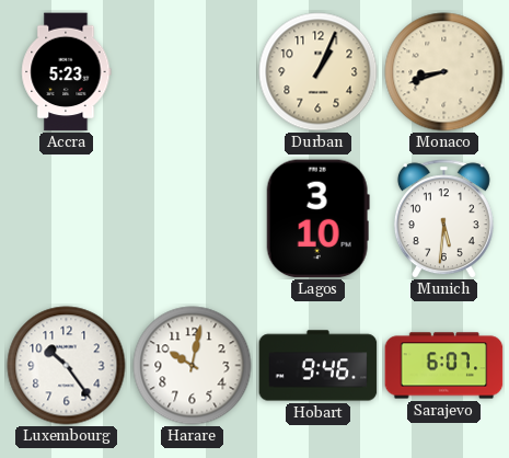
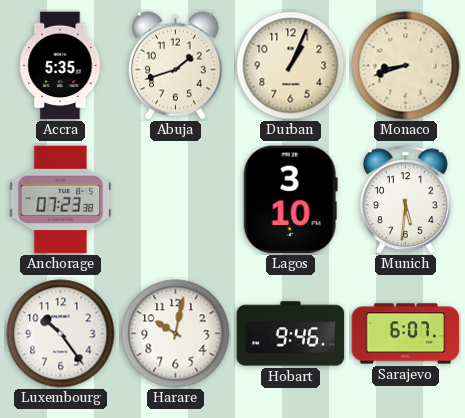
Accra: 5:23 -> 5:35 (61, 66)
Abuja: none -> 1:42 (175, 65)
Anchorage: none -> 07:23 (61, 200)
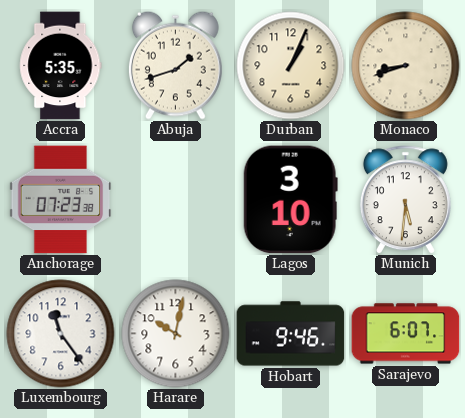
Luxembourg: 10:24 -> 11:24 (61, 334)
